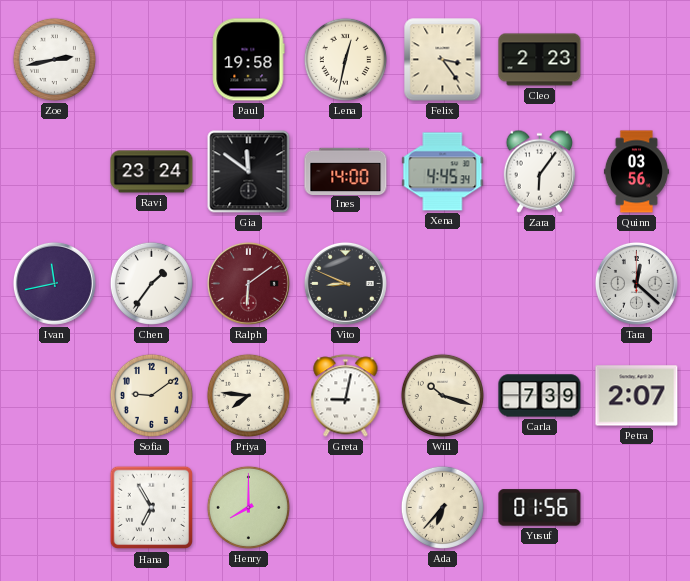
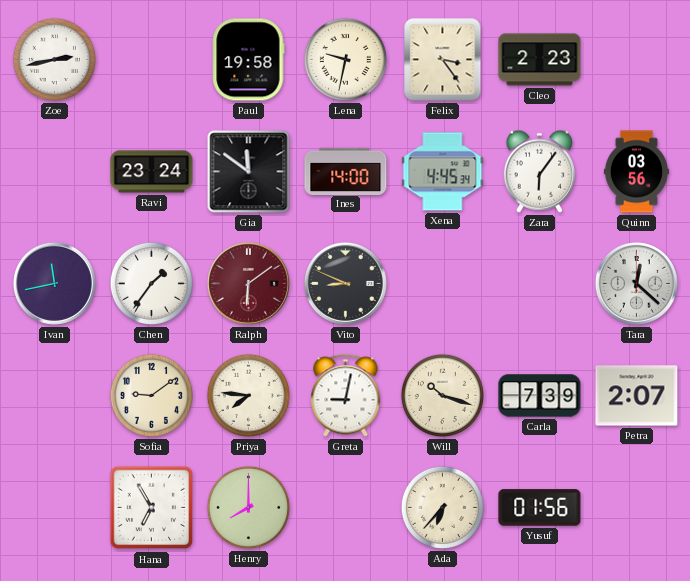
Lena: 12:32 -> 9:32 (345, 59)
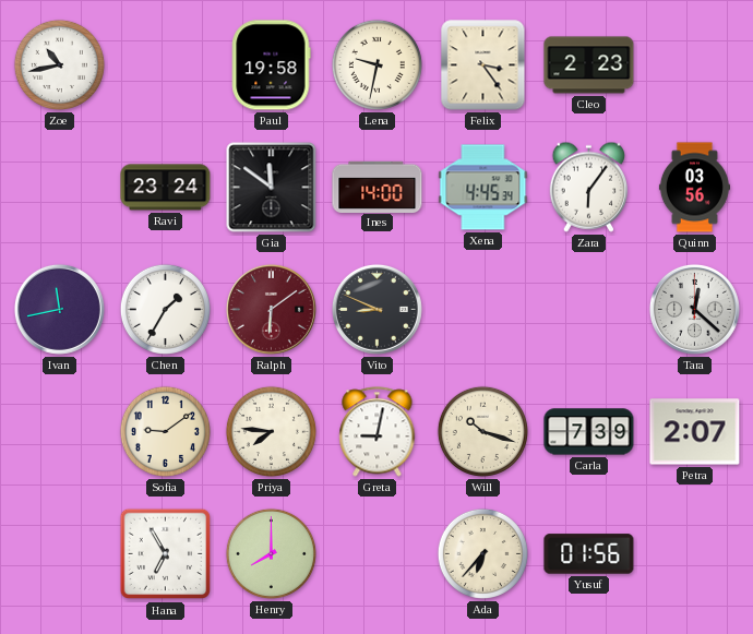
Zoe: 2:43 -> 10:43 (59, 64)
Chen: 1:36 -> 1:35 (165, 309)
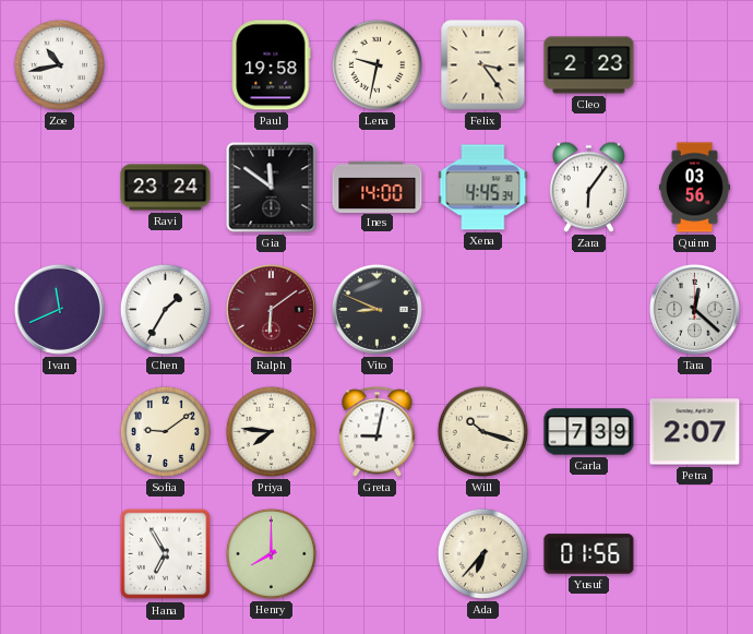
Ivan: 11:43 -> 11:41 (59, 309)
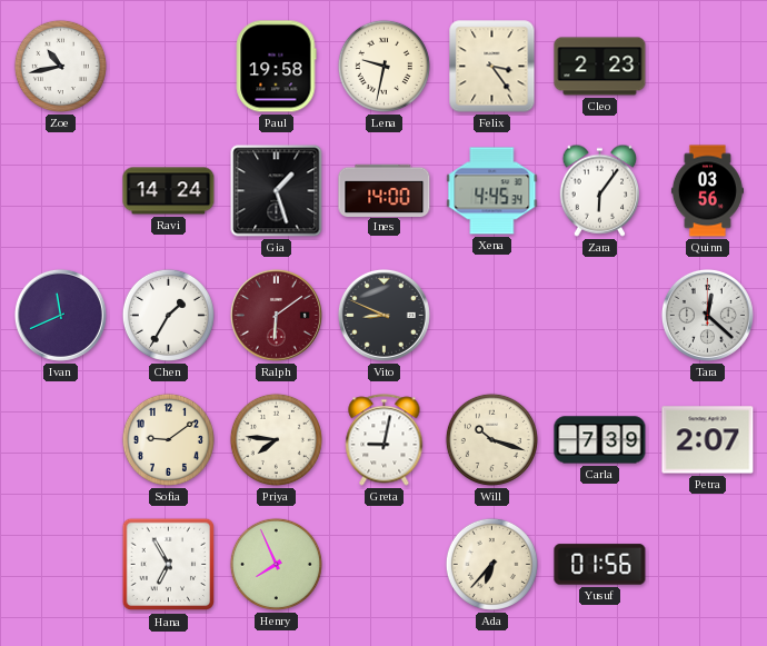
Ravi: 23:24 -> 14:24 (169, 191)
Gia: 11:51 -> 1:27 (277, 191)
Henry: 8:00 -> 7:56 (276, 564)
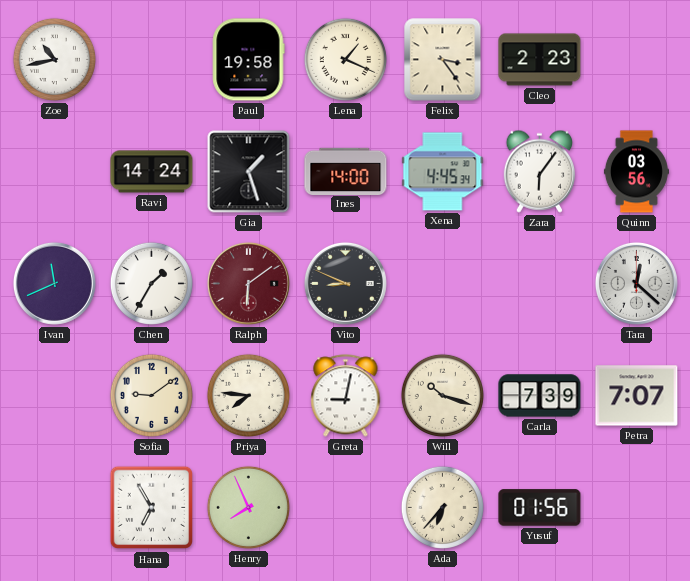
Lena: 9:32 -> 1:19 (345, 59)
Petra: 2:07 -> 7:07 (637, 396)
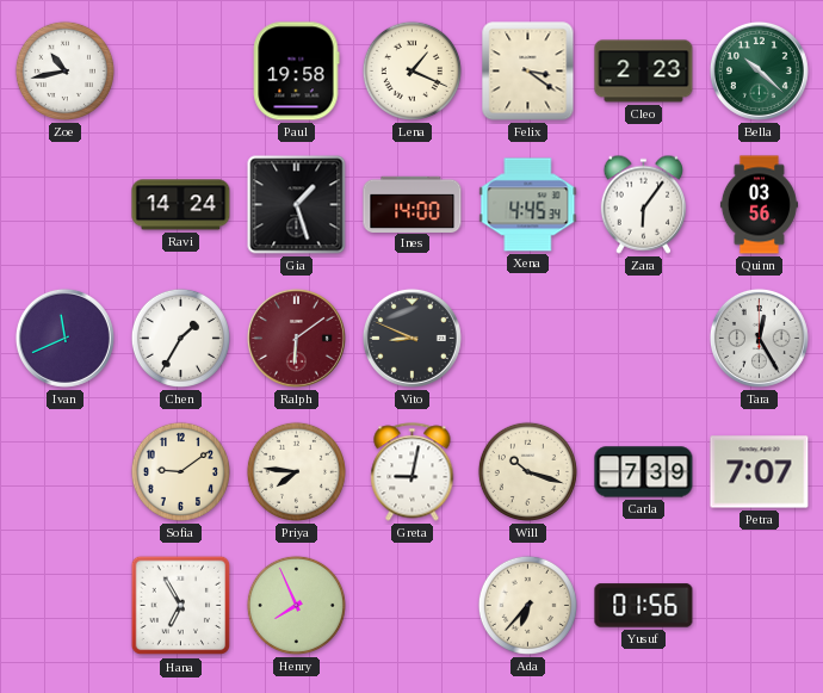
Felix: 3:24 -> 3:21 (528, 72)
Bella: none -> 10:22 (759, 70)
Tara: 12:22 -> 12:25 (759, 338)
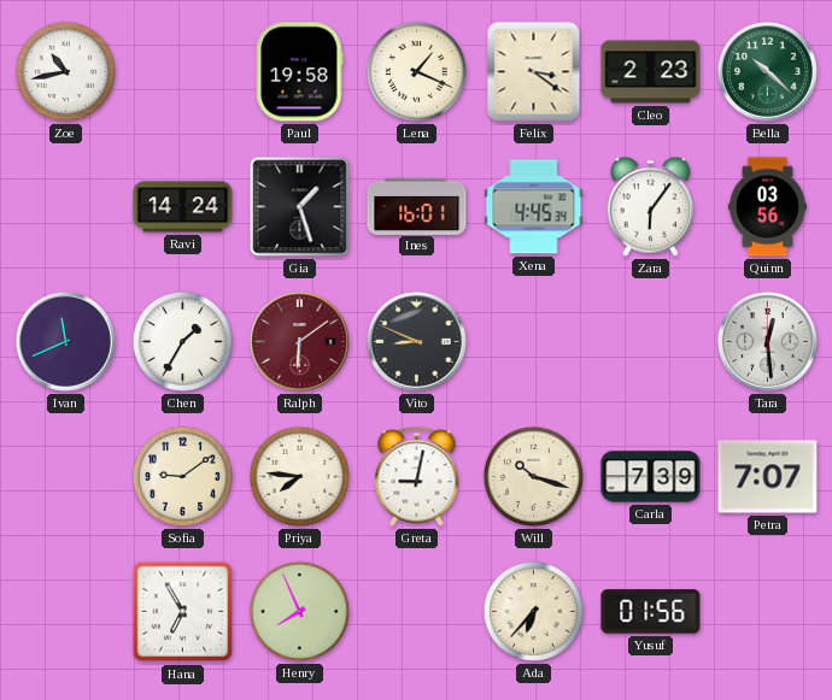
Ines: 14:00 -> 16:01 (417, 206)
Tara: 12:25 -> 12:29 (767, 341)
